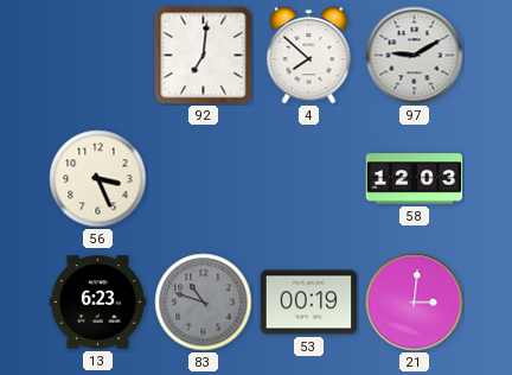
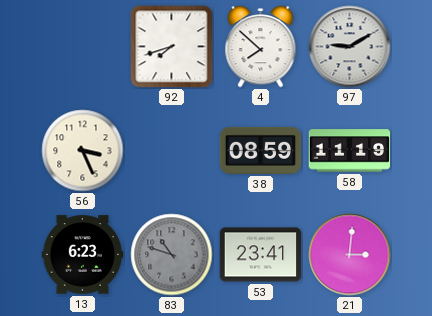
92: 7:01 -> 7:42 (172, 47)
38: none -> 08:59 (261, 150)
58: 12:03 -> 11:19 (350, 151)
53: 00:19 -> 23:41 (261, 255)
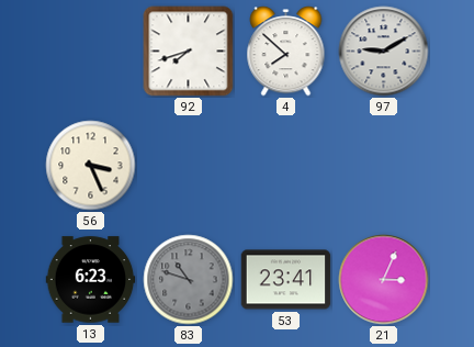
38: 08:59 -> none (261, 150)
58: 11:19 -> none (350, 151)
21: 3:01 -> 3:04 (384, 280)
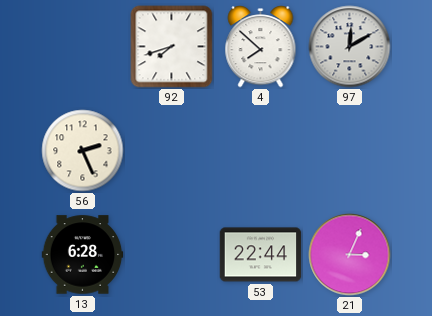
97: 9:10 -> 12:10 (350, 47)
56: 3:26 -> 2:26 (83, 151)
13: 6:23 -> 6:28 (83, 255)
83: 10:48 -> none (189, 280)
53: 23:41 -> 22:44 (261, 255)
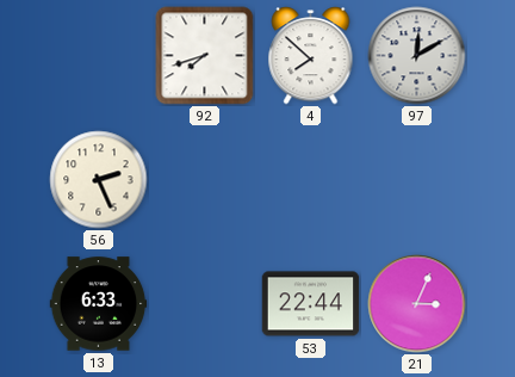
13: 6:28 -> 6:33 (99, 304)
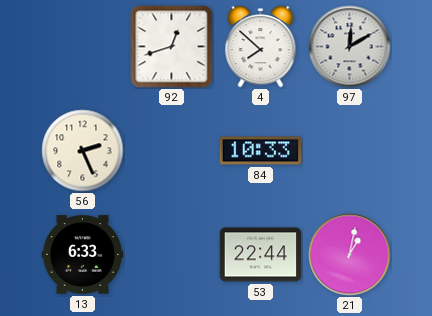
92: 7:42 -> 12:42 (172, 47)
84: none -> 10:33 (261, 151)
21: 3:04 -> 1:02 (350, 255)
